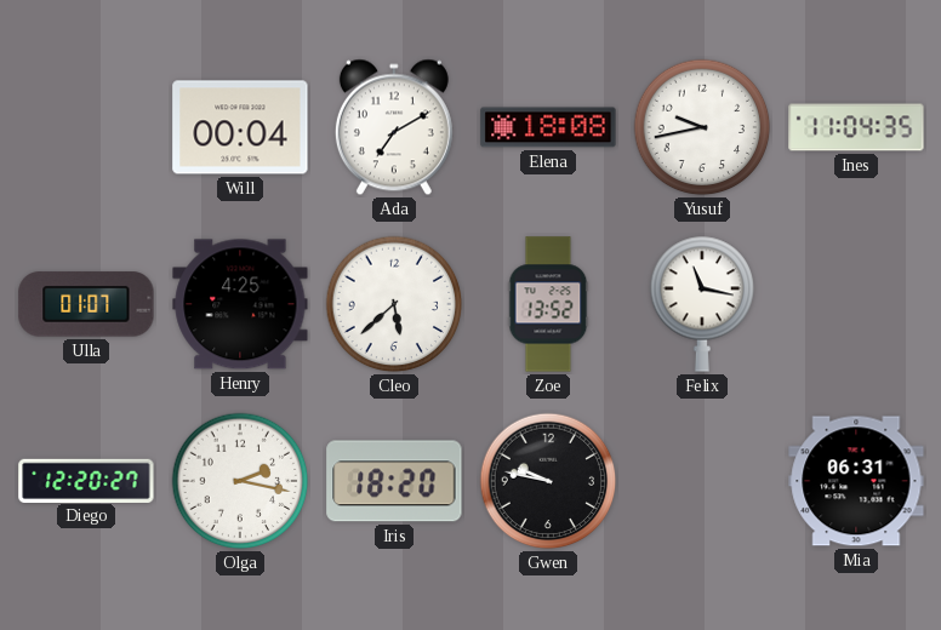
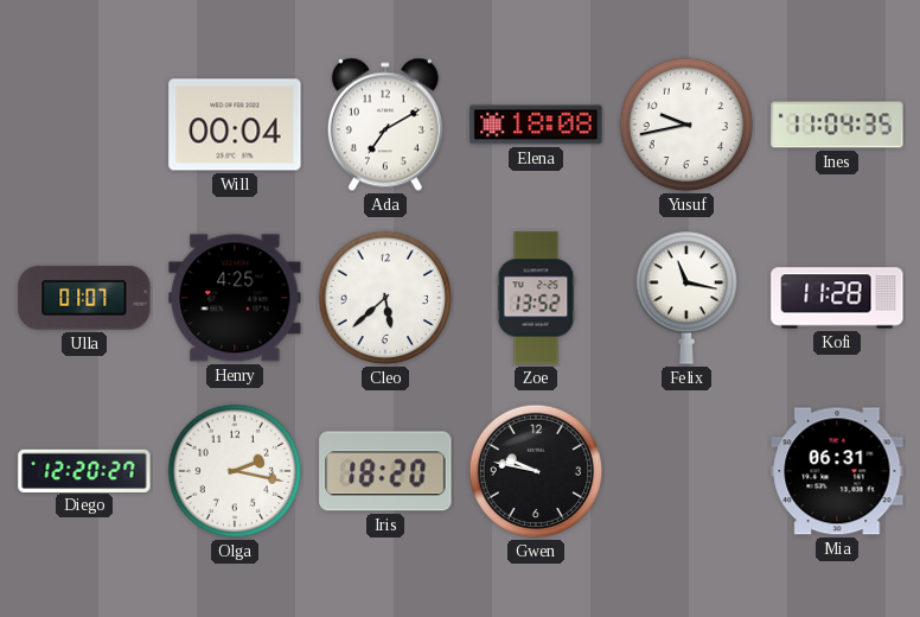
Kofi: none -> 11:28 (837, 298)
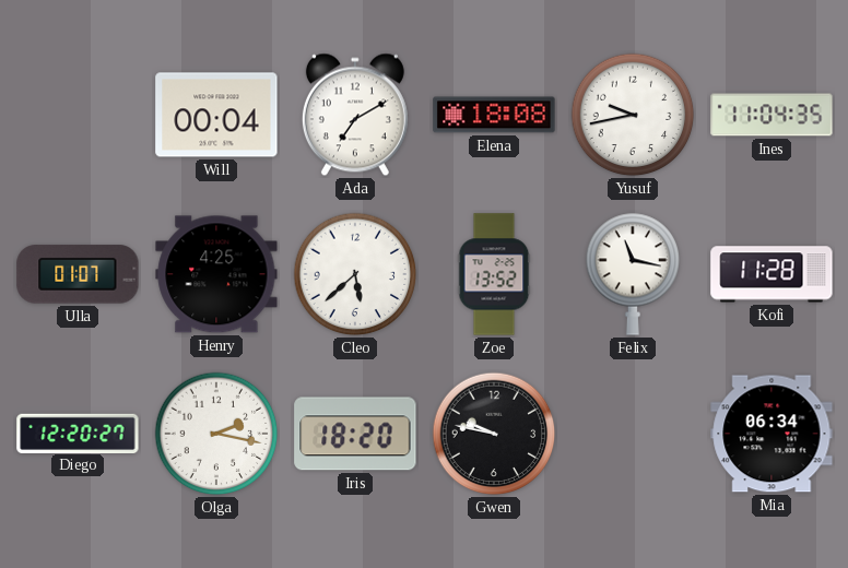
Mia: 06:31 -> 06:34 (772, 434)
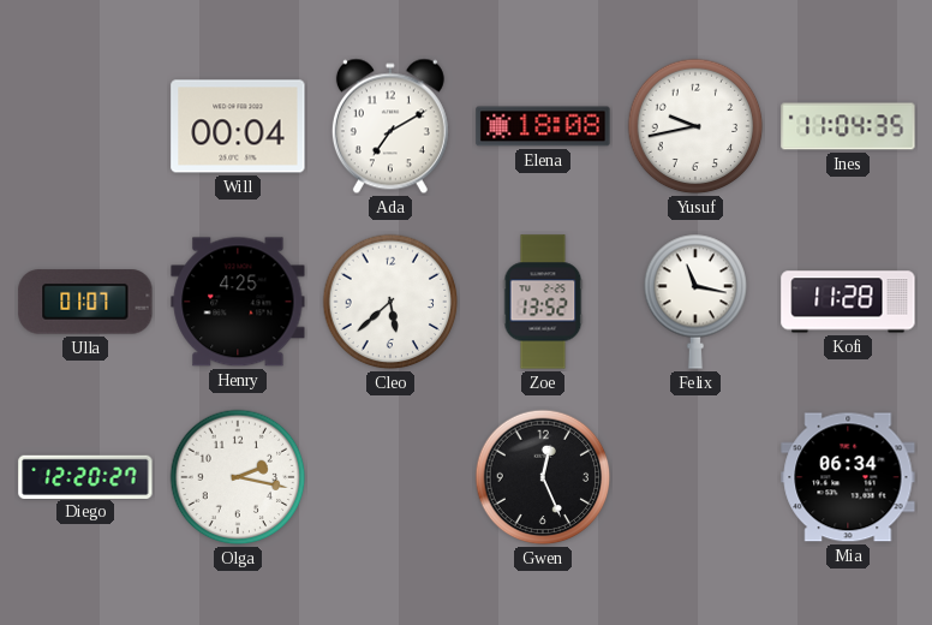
Iris: 18:20 -> none (355, 434)
Gwen: 9:47 -> 12:26 (543, 477)
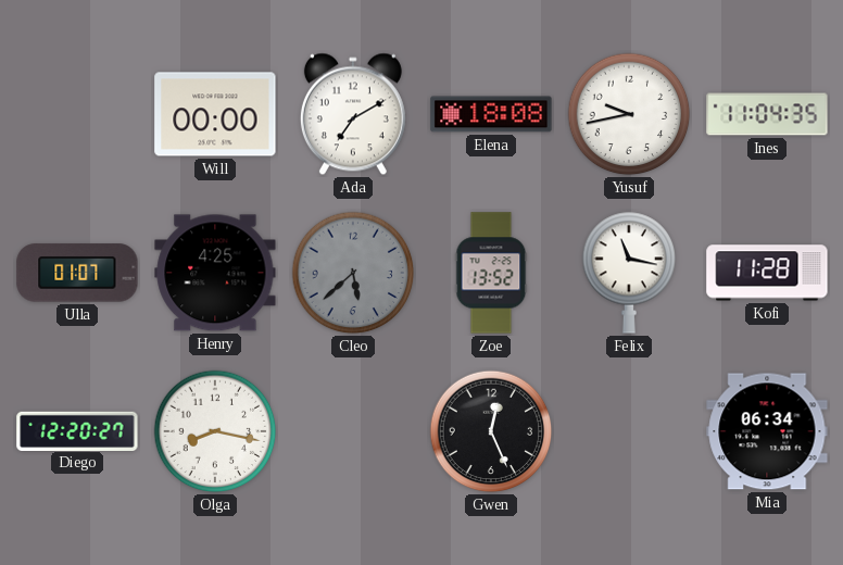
Will: 00:04 -> 00:00 (215, 114)
Cleo dial: white -> grey (353, 273)
Olga: 2:17 -> 8:17 (215, 431)
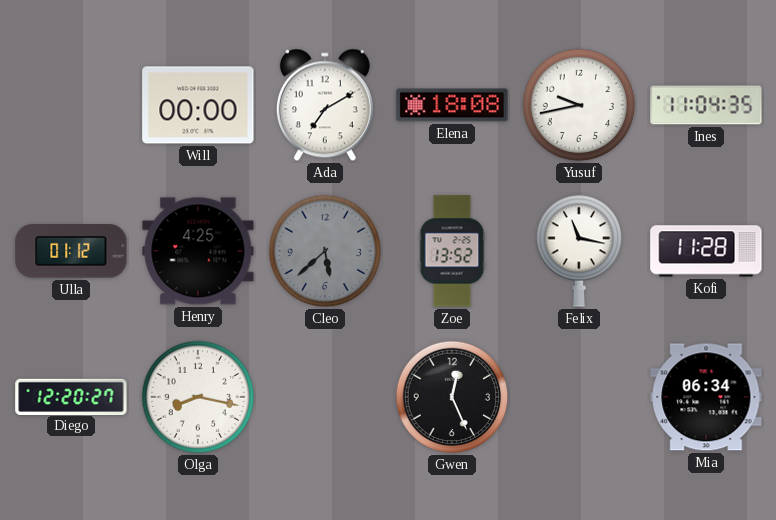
Ulla: 01:07 -> 01:12 (71, 251)
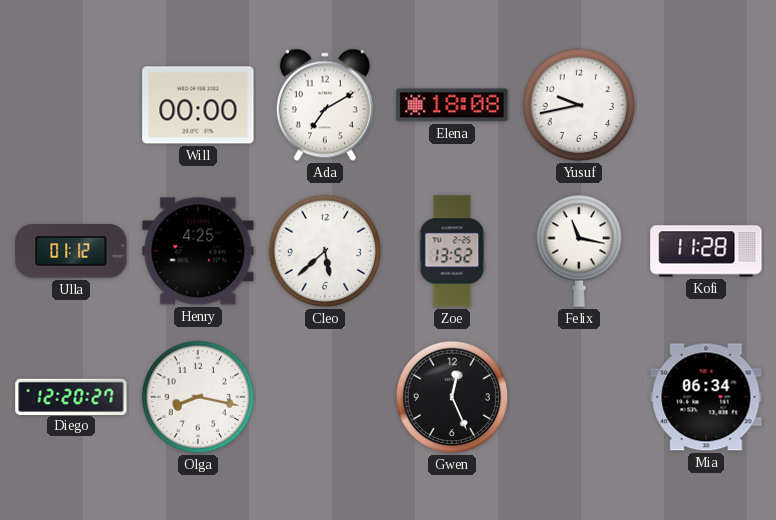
Ines: 11:04 -> none (706, 105)
Cleo dial: grey -> white (325, 251)
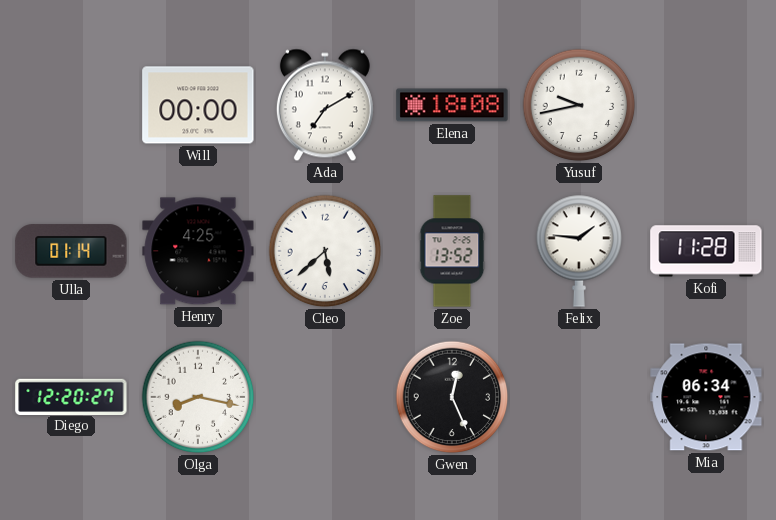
Ulla: 01:12 -> 01:14 (71, 251)
Felix: 11:17 -> 1:46 (579, 251)
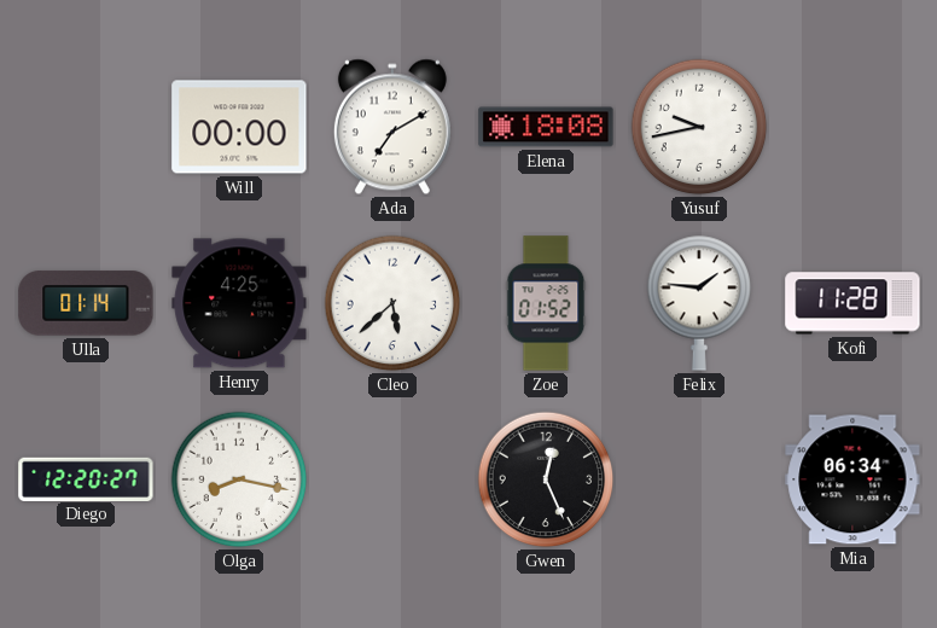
Zoe: 13:52 -> 01:52 (546, 303)
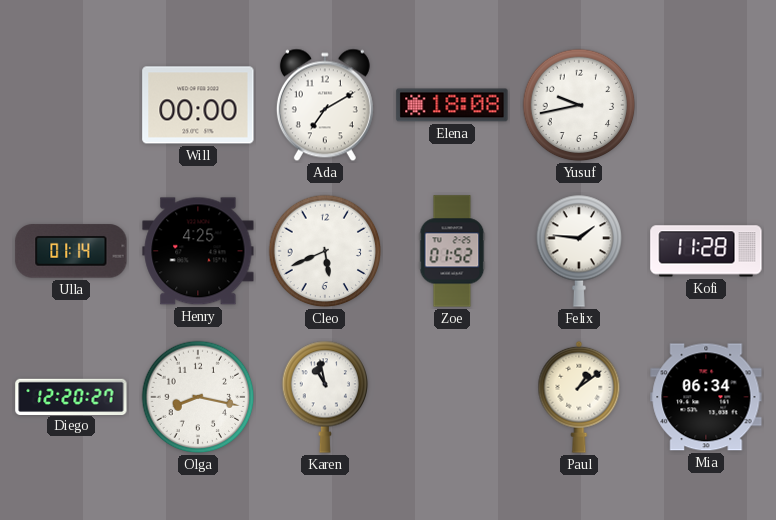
Cleo: 5:38 -> 5:41 (325, 251)
Karen: none -> 10:58 (325, 397)
Gwen: 12:26 -> none (546, 479)
Paul: none -> 1:09 (579, 397)
